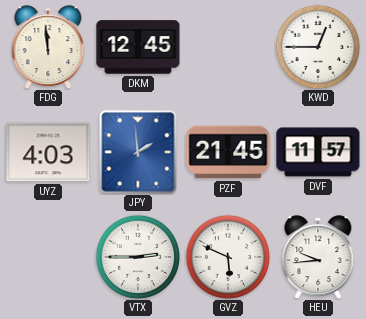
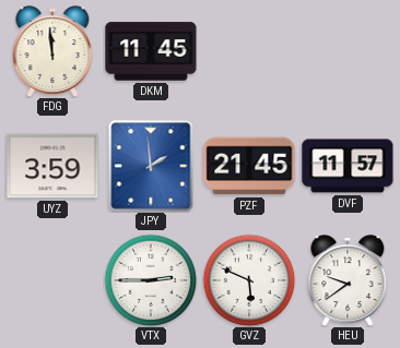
DKM: 12:45 -> 11:45 (151, 51)
KWD: 12:45 -> none (318, 47)
UYZ: 4:03 -> 3:59 (52, 166)
HEU: 9:44 -> 9:39 (348, 280)
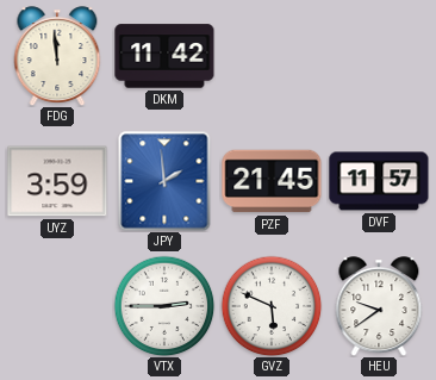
DKM: 11:45 -> 11:42 (164, 56)
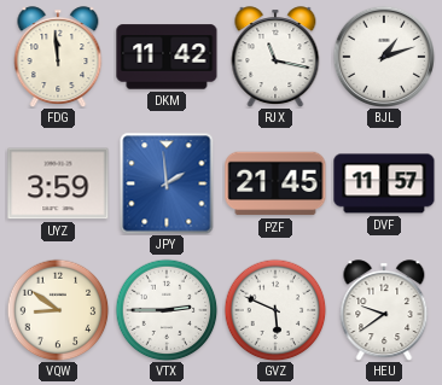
RJX: none -> 11:17 (275, 57)
BJL: none -> 1:12 (383, 56)
VQW: none -> 8:51 (58, 310)
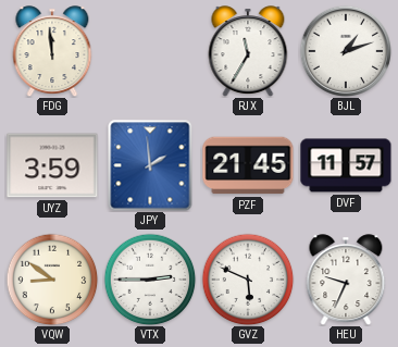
DKM: 11:42 -> none (167, 57)
RJX: 11:17 -> 11:35 (248, 51)
HEU: 9:39 -> 9:34 (346, 280)
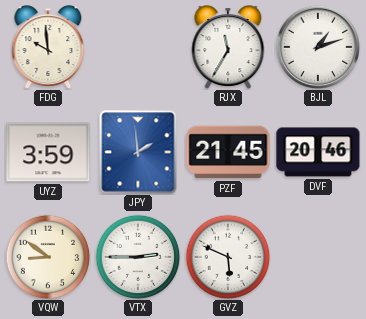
FDG: 11:59 -> 9:59 (48, 47)
DVF: 11:57 -> 20:46 (318, 152)
HEU: 9:34 -> none (346, 280)
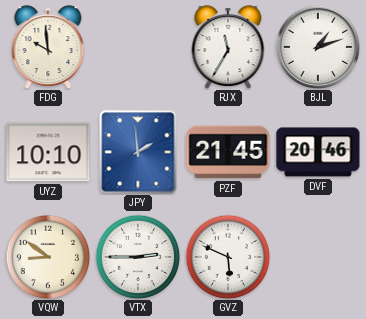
UYZ: 3:59 -> 10:10 (48, 152)
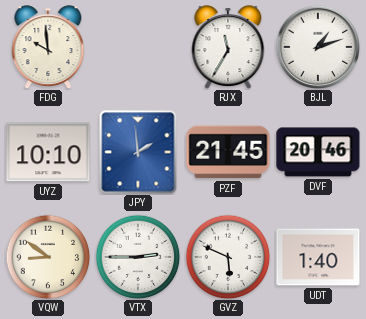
UDT: none -> 1:40 (318, 257)
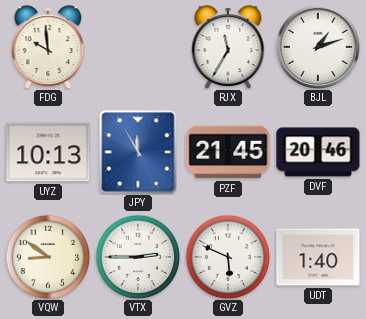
UYZ: 10:10 -> 10:13 (48, 152)
JPY: 1:59 -> 11:55 (138, 152)
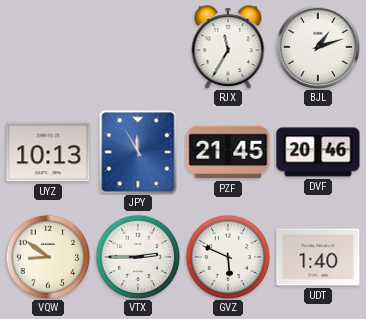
FDG: 9:59 -> none (48, 47)
